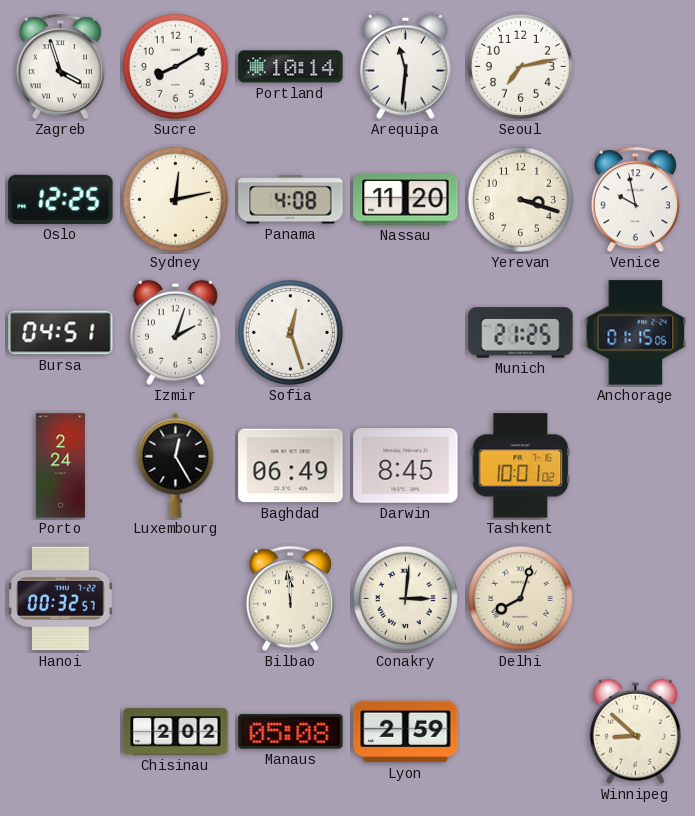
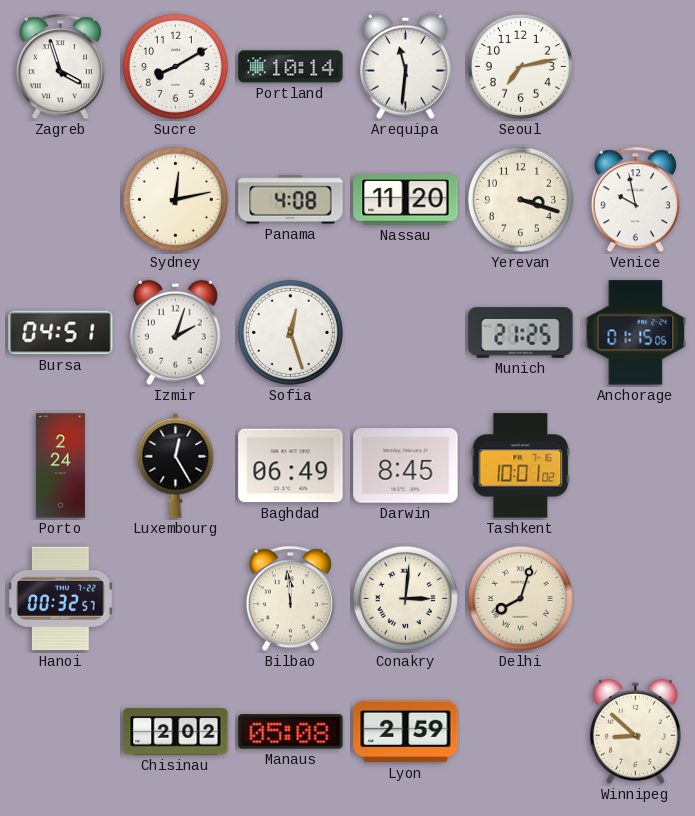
Oslo: 12:25 -> none (61, 199)
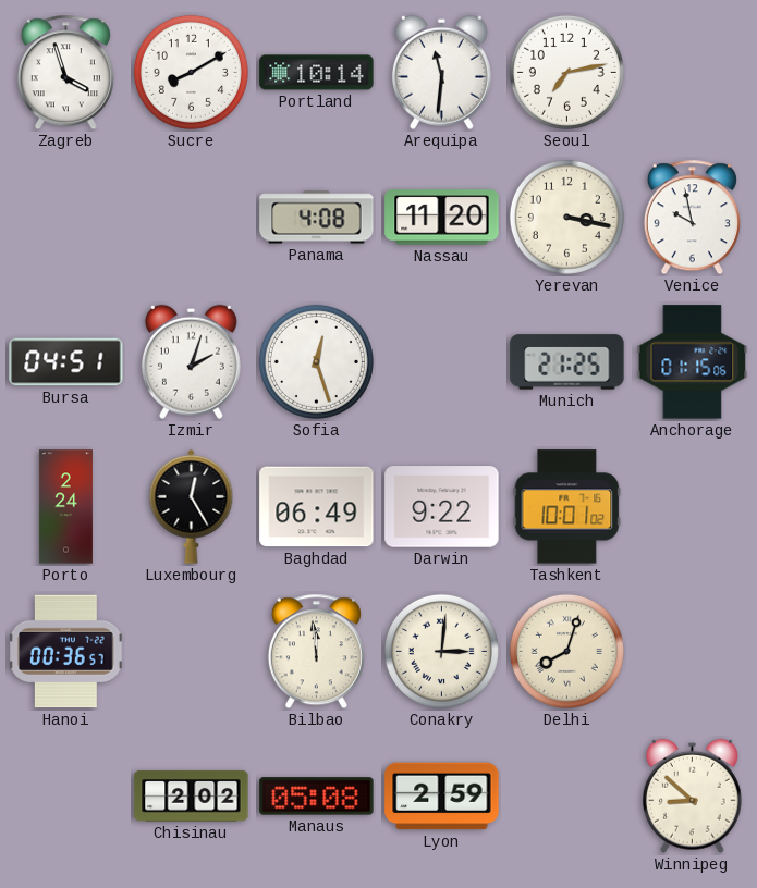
Sydney: 12:13 -> none (175, 199)
Yerevan: 3:18 -> 3:17 (566, 217)
Darwin: 8:45 -> 9:22 (442, 507)
Hanoi: 00:32 -> 00:36 (66, 652)
